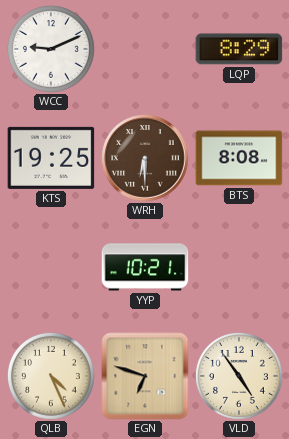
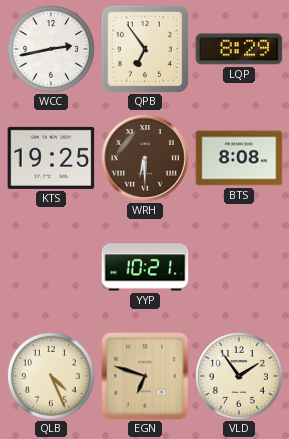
WCC: 9:11 -> 2:43 (52, 50)
QPB: none -> 6:54 (145, 49)
VLD: 4:54 -> 1:54 (240, 377)
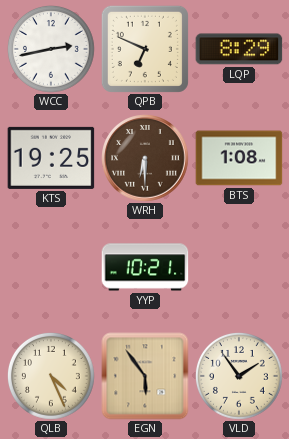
QPB: 6:54 -> 6:49 (145, 49)
BTS: 8:08 -> 1:08 (239, 158)
EGN: 6:48 -> 5:54 (145, 376)
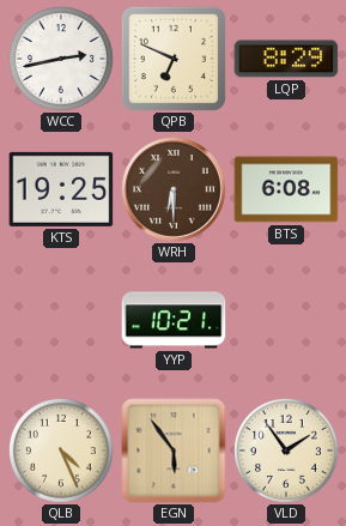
BTS: 1:08 -> 6:08 (286, 189)
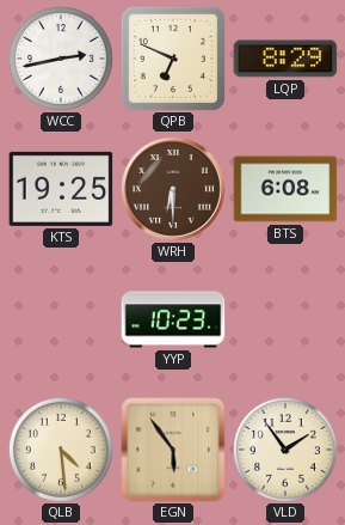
YYP: 10:21 -> 10:23 (173, 319)
QLB: 4:26 -> 4:29 (62, 451)
